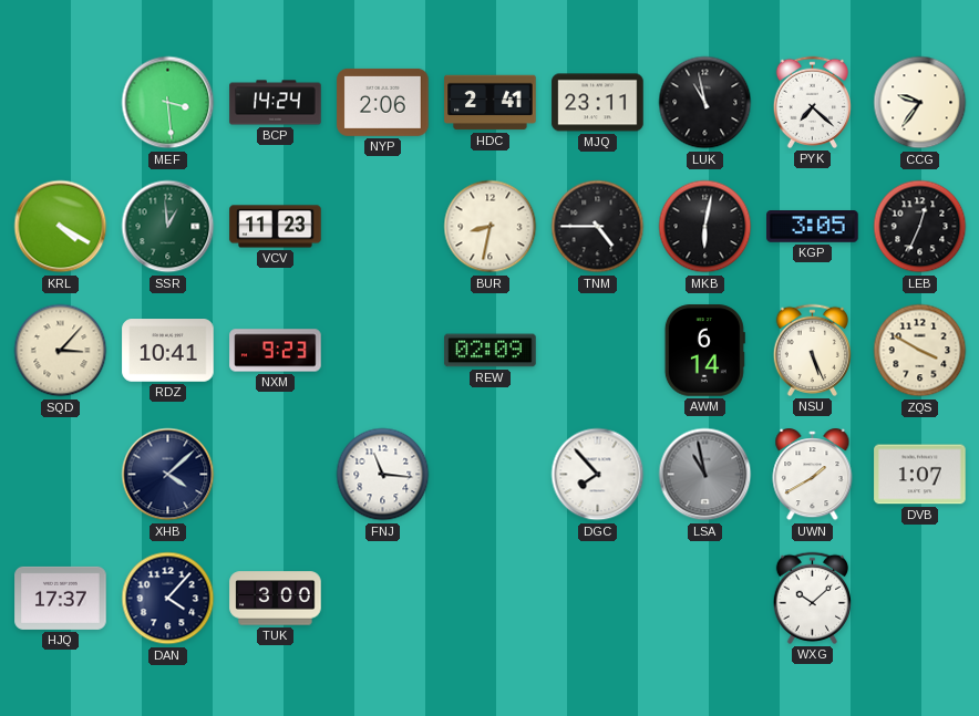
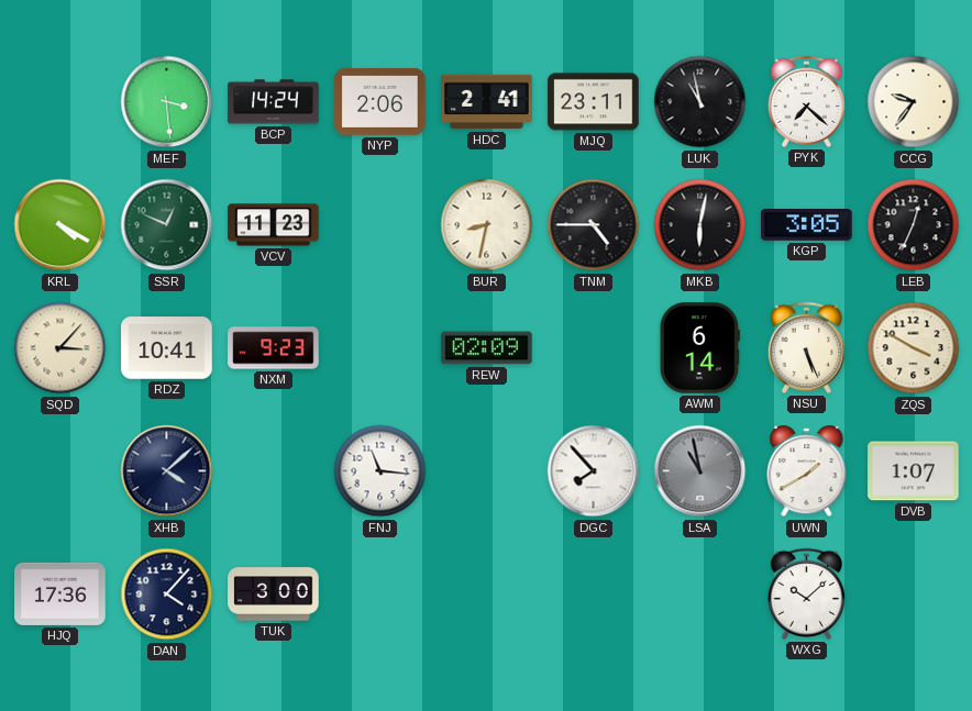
SSR: 12:59 -> 12:49 (167, 225)
HJQ: 17:37 -> 17:36 (60, 593)
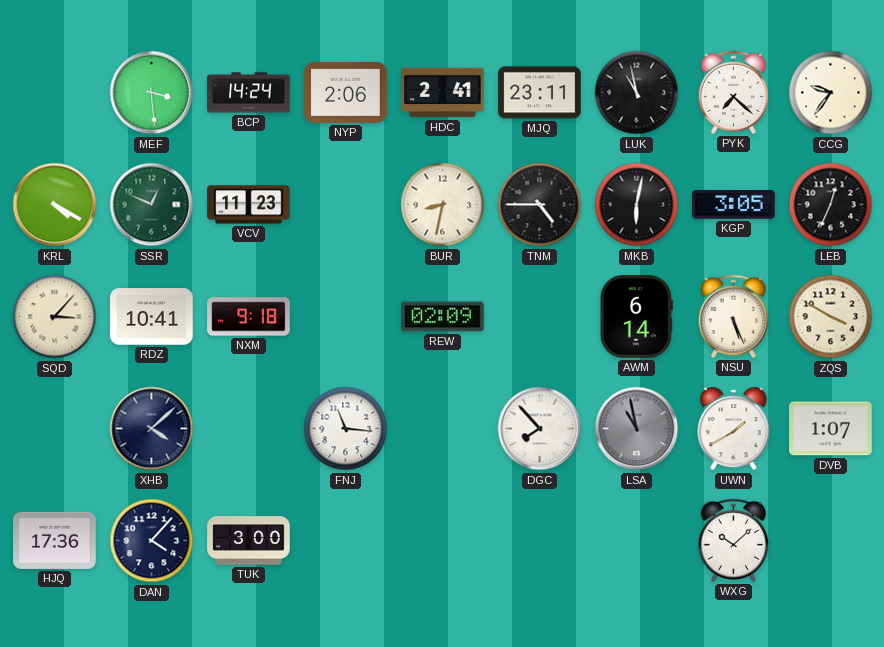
NXM: 9:23 -> 9:18 (249, 317)
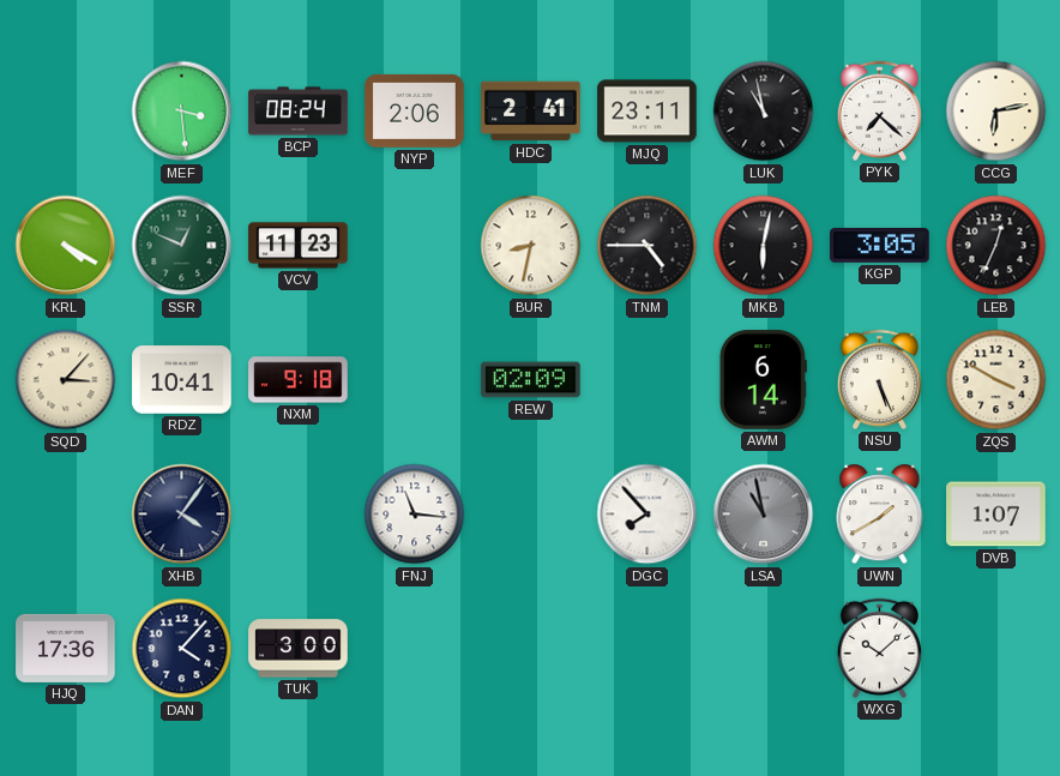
BCP: 14:24 -> 08:24 (299, 112)
CCG: 9:36 -> 6:13 (996, 112)
XHB: 4:08 -> 4:06 (182, 515)
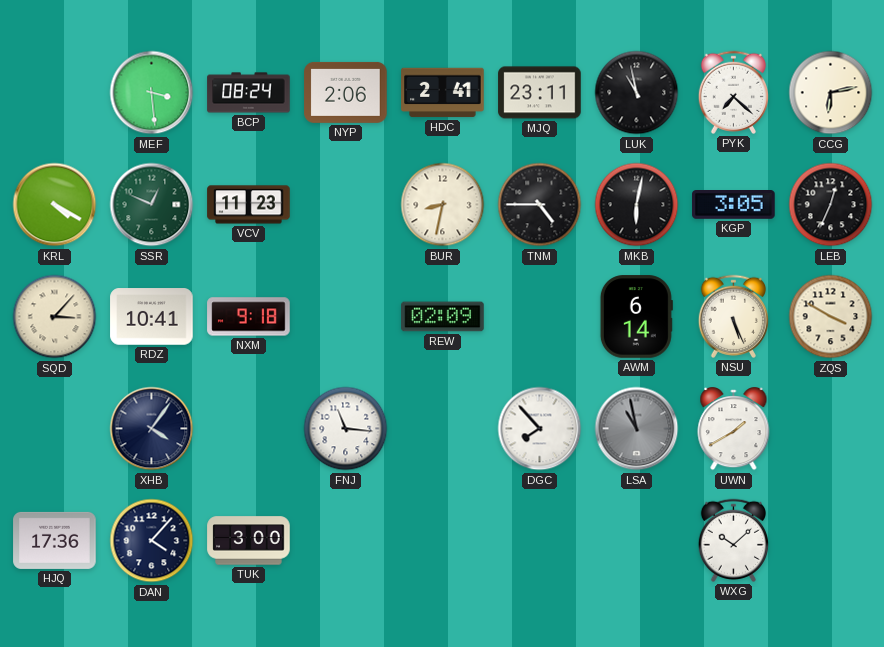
DVB: 1:07 -> none (996, 515)
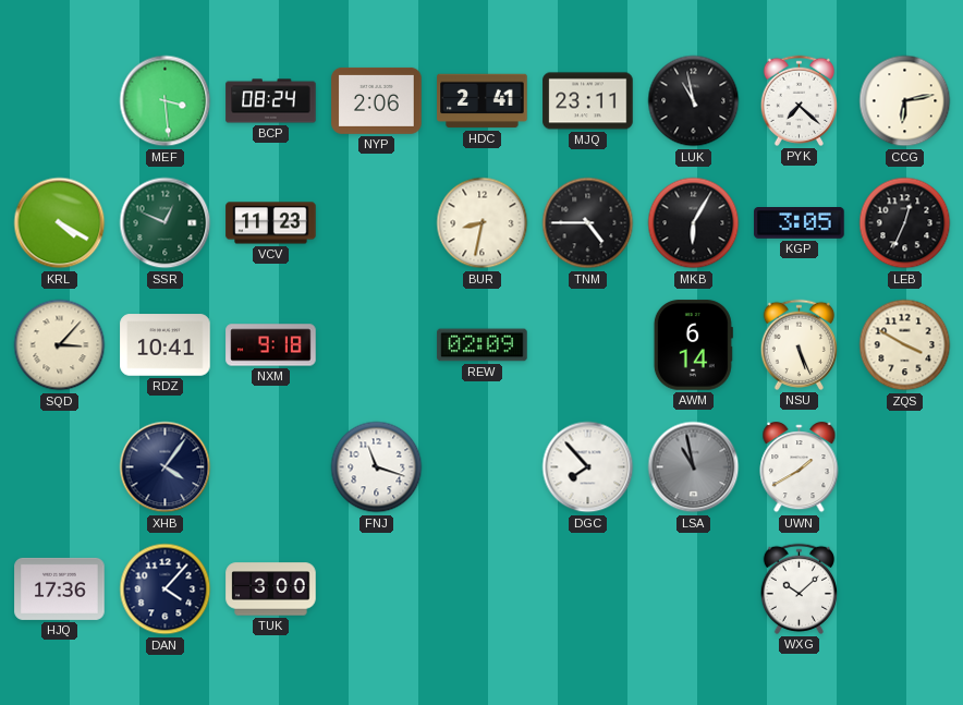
MKB: 6:02 -> 6:05 (694, 223)
FNJ: 11:16 -> 11:18 (377, 467)
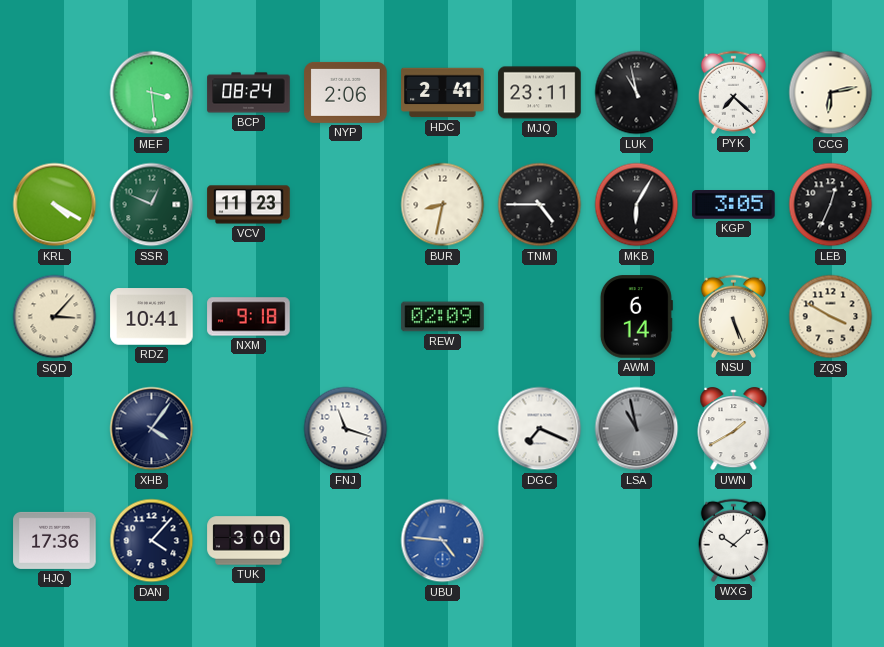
DGC: 7:53 -> 7:19 (540, 429)
UBU: none -> 4:46 (443, 541)
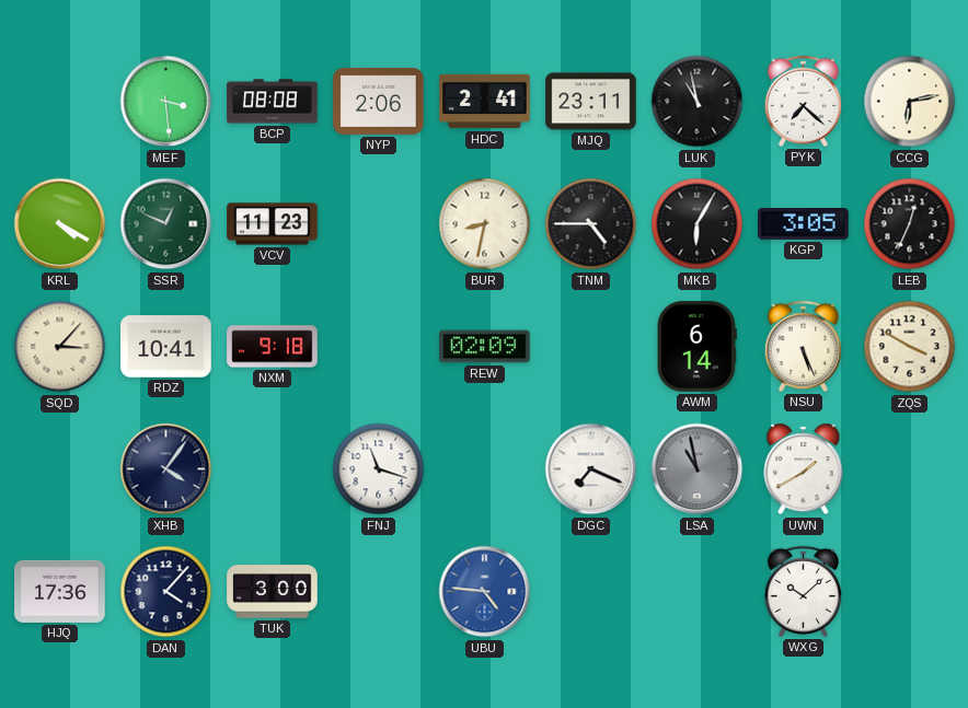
BCP: 08:24 -> 08:08 (273, 102)
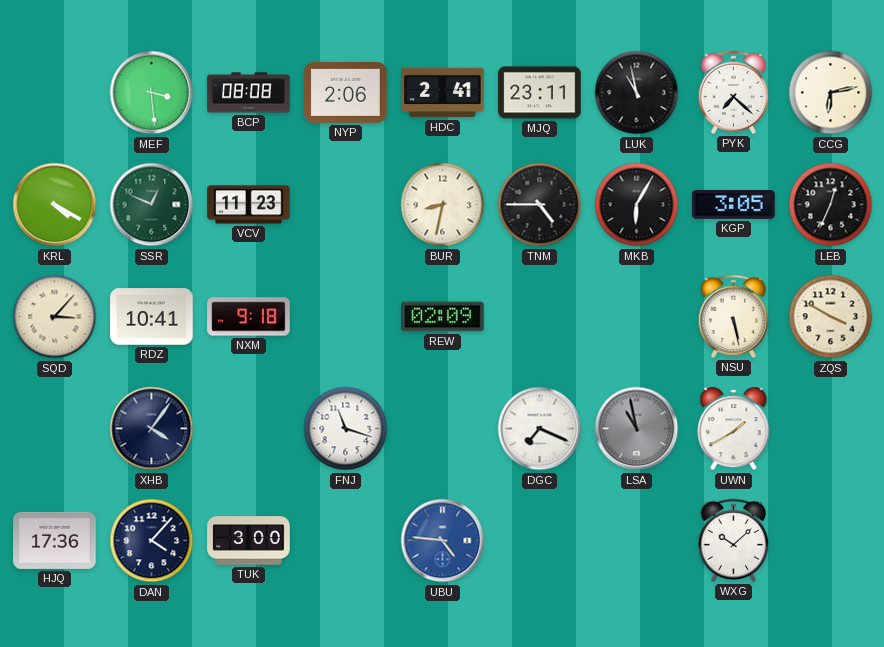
AWM: 6:14 -> none (696, 347)
NSU: 5:26 -> 5:28 (733, 316)
